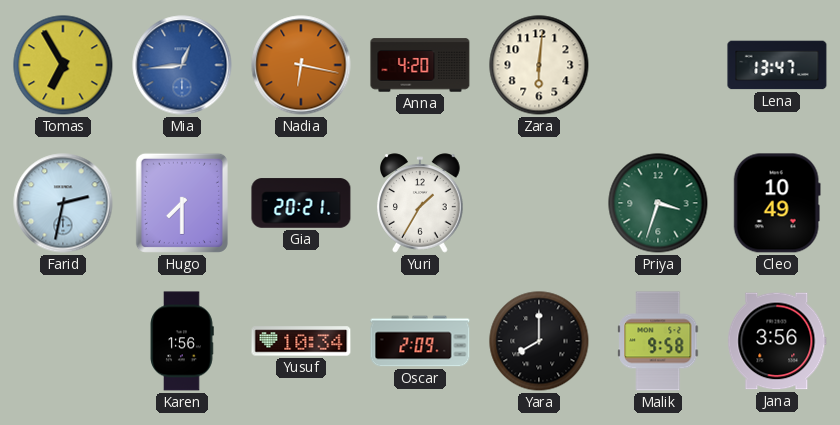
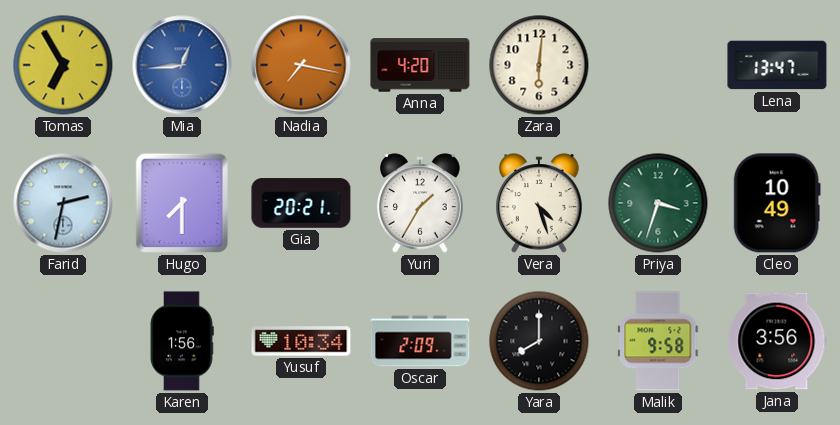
Nadia: 6:17 -> 7:17 (301, 65)
Vera: none -> 4:27 (540, 203)
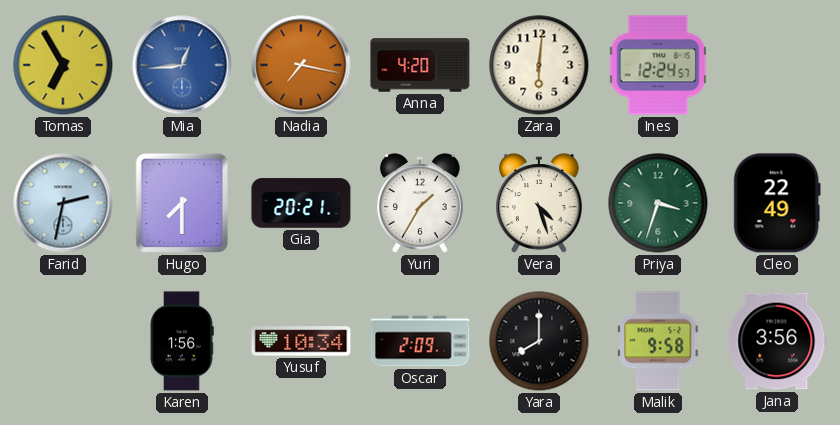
Ines: none -> 12:24 (658, 65)
Lena: 13:47 -> none (777, 65)
Cleo: 10:49 -> 22:49 (777, 203)
